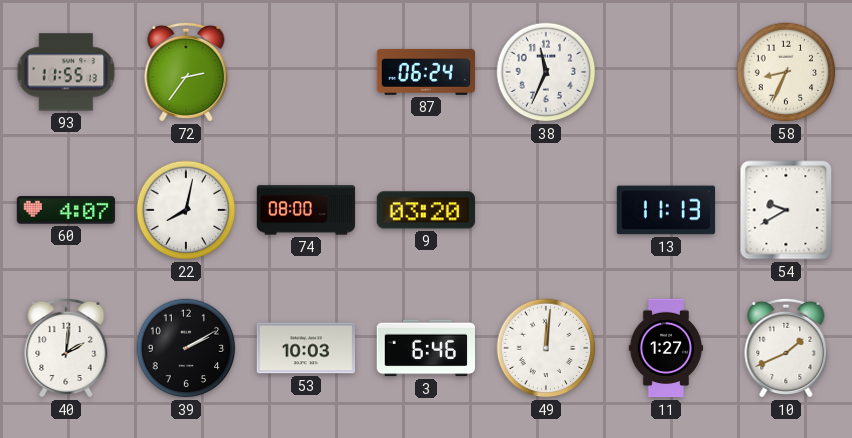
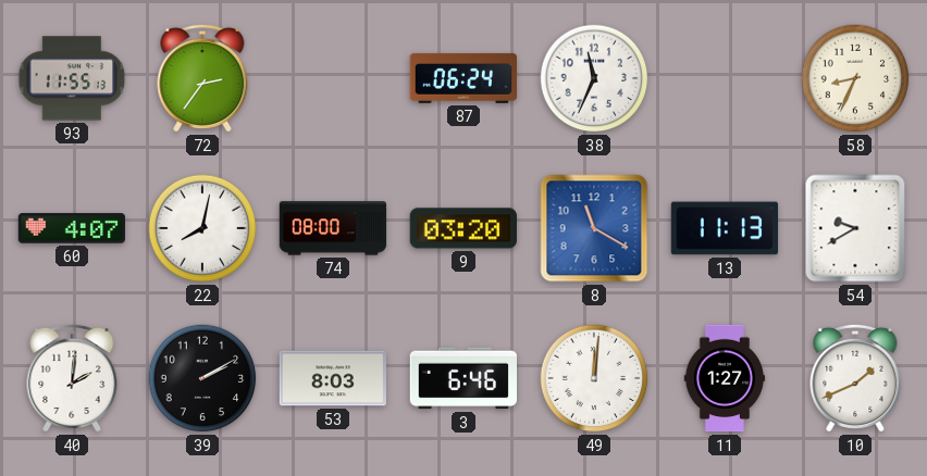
8: none -> 11:20 (594, 228)
53: 10:03 -> 8:03 (332, 378)
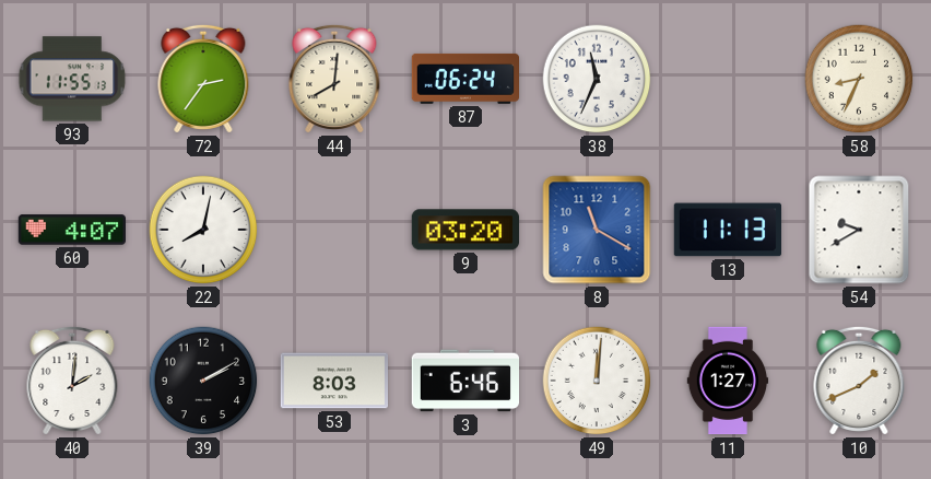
44: none -> 8:01 (334, 79)
74: 08:00 -> none (333, 228)
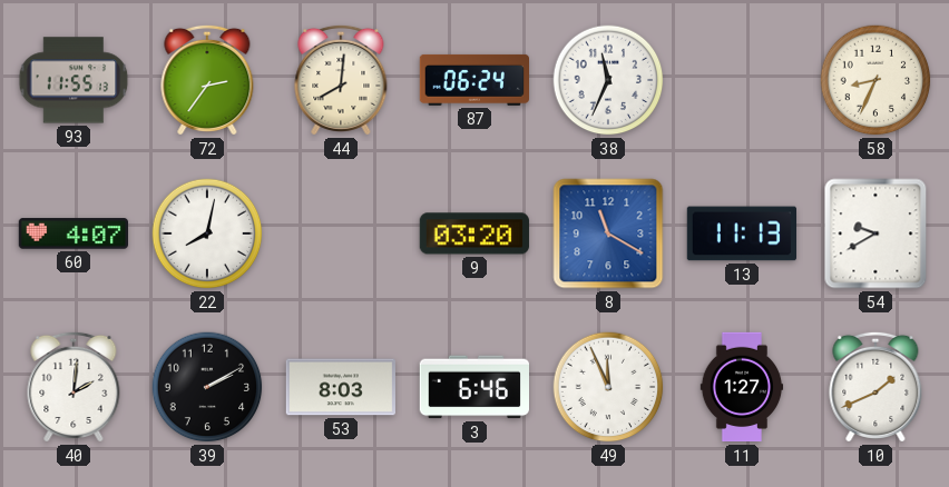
49: 12:01 -> 11:56 (608, 387)
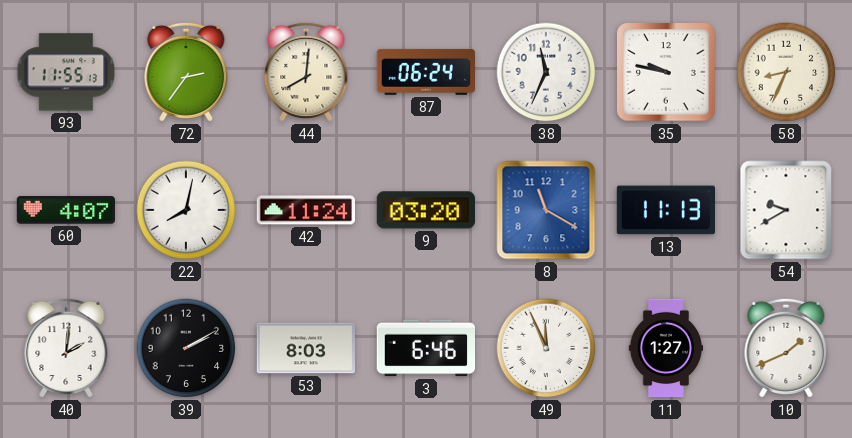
35: none -> 9:47 (666, 72)
42: none -> 11:24 (305, 210)
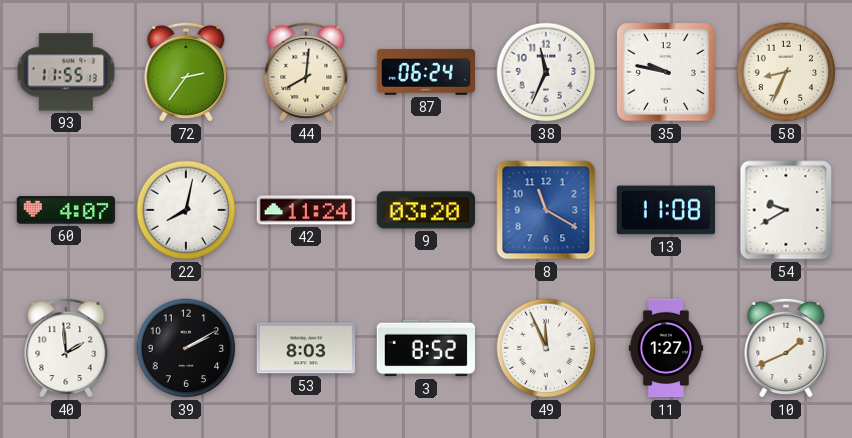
13: 11:13 -> 11:08 (665, 210)
40: 2:01 -> 1:59 (66, 348)
3: 6:46 -> 8:52 (425, 348)
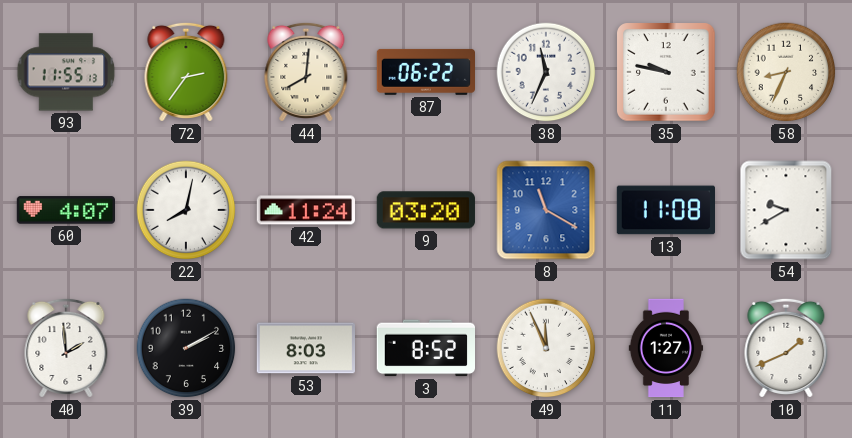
87: 06:24 -> 06:22 (425, 72)
